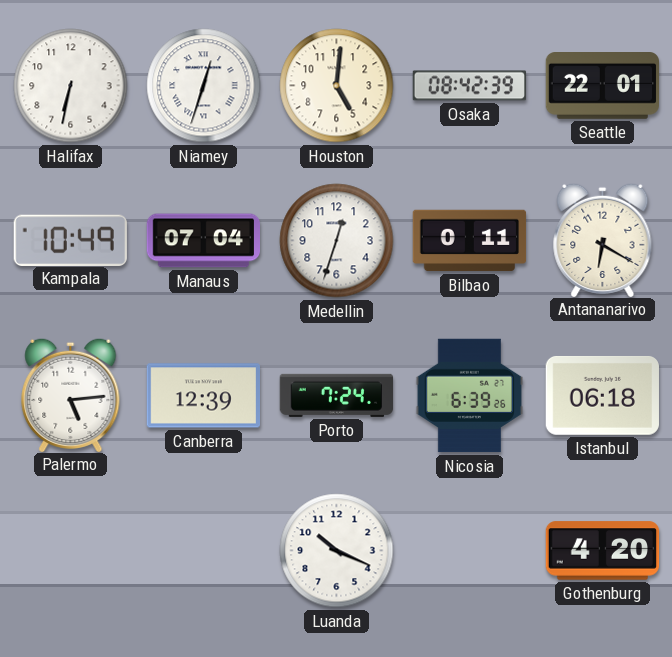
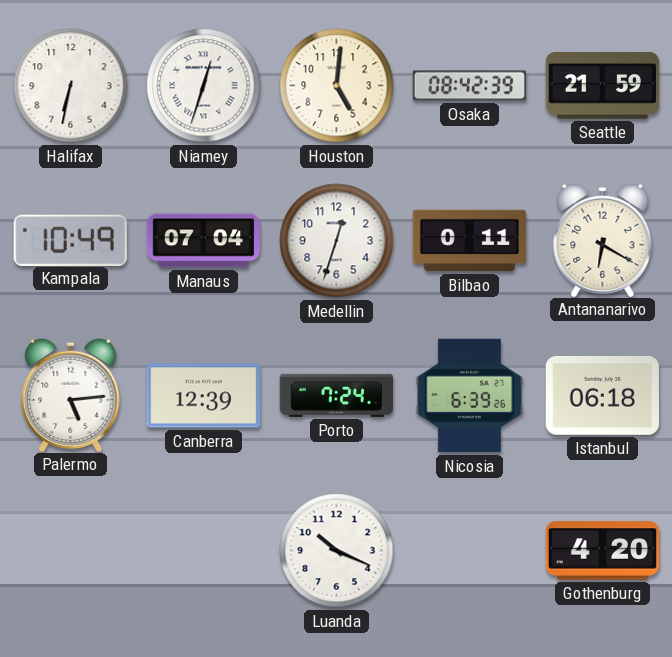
Seattle: 22:01 -> 21:59 (602, 86)
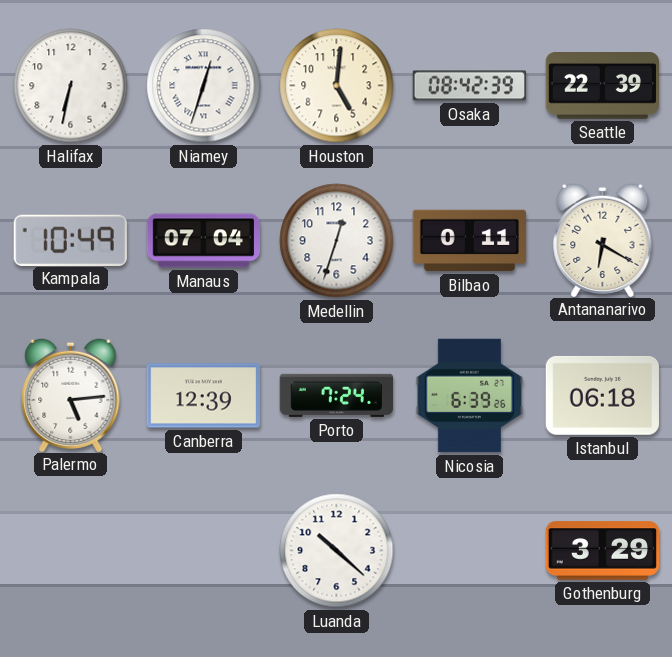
Seattle: 21:59 -> 22:39 (602, 86)
Luanda: 10:19 -> 10:22 (337, 551)
Gothenburg: 4:20 -> 3:29 (603, 551)
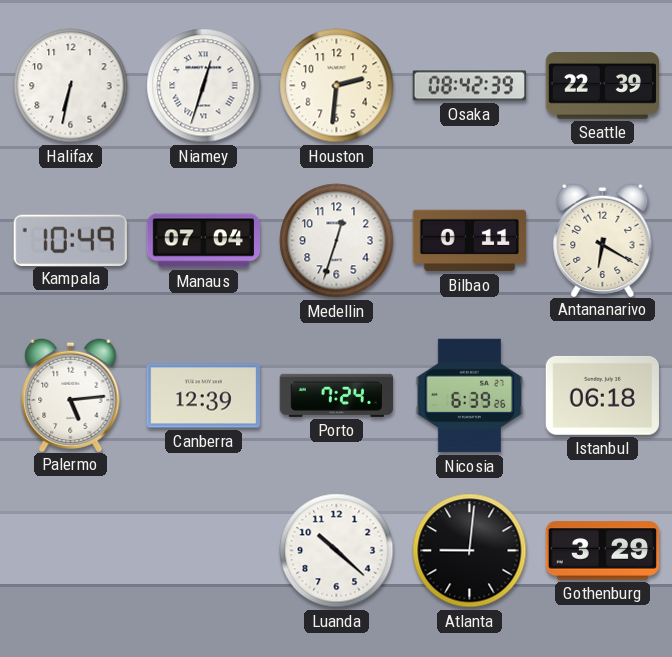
Houston: 5:01 -> 2:31 (337, 86)
Atlanta: none -> 9:01 (470, 551)
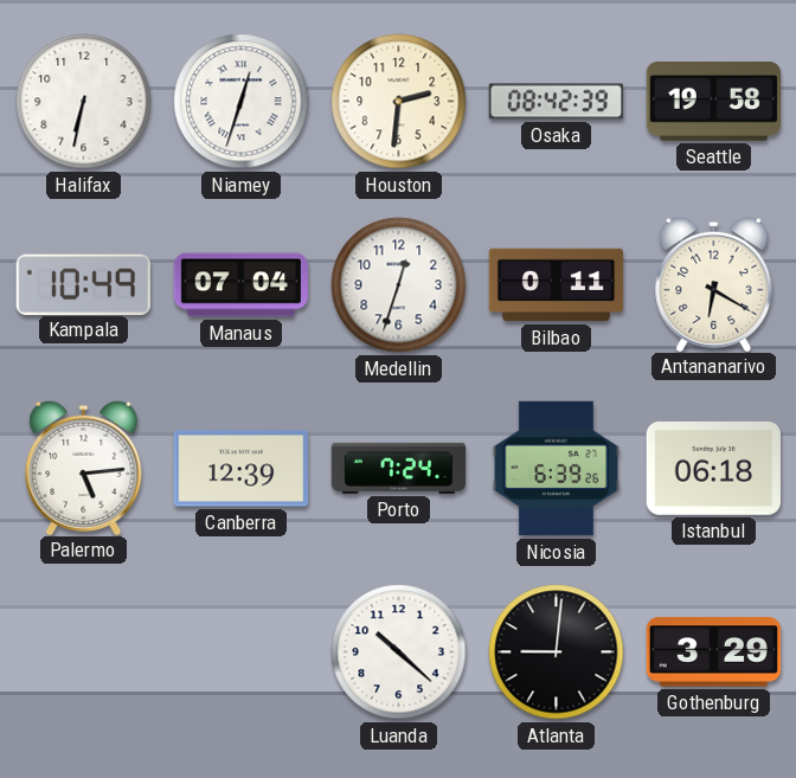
Seattle: 22:39 -> 19:58 (713, 102)
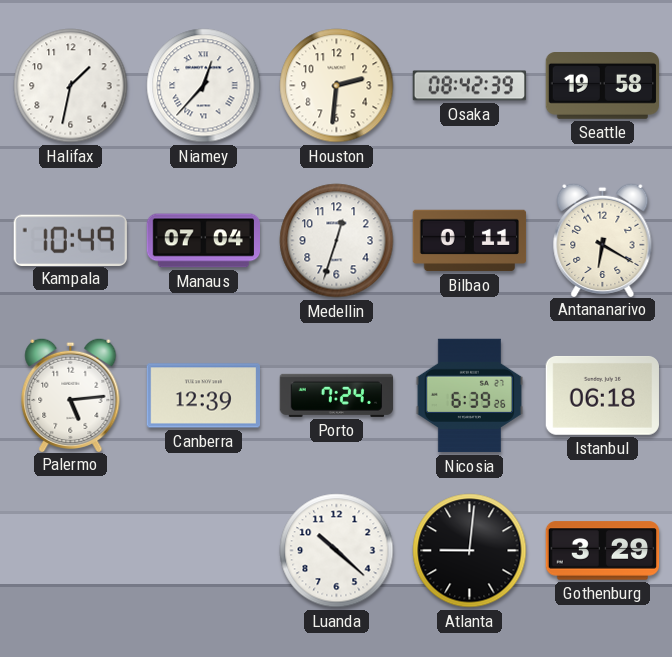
Halifax: 6:32 -> 1:32 (71, 86)
Niamey: 12:33 -> 12:37 (204, 86)
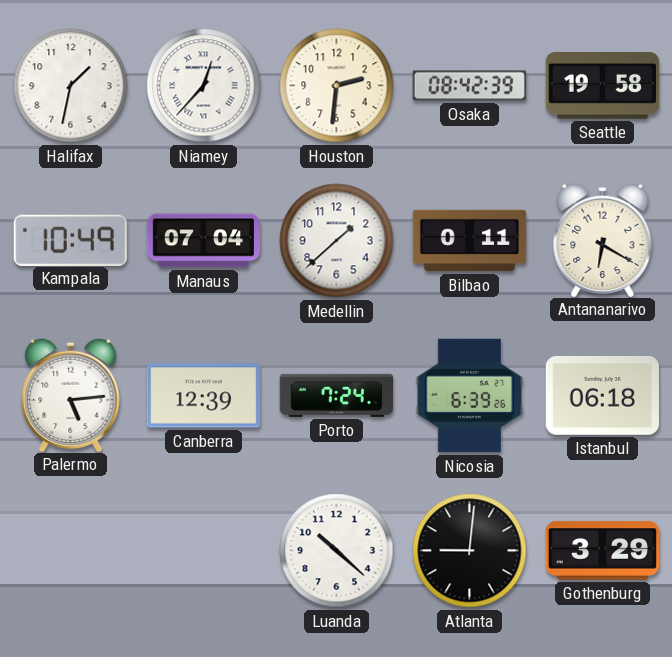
Medellin: 12:33 -> 1:38 (337, 241)
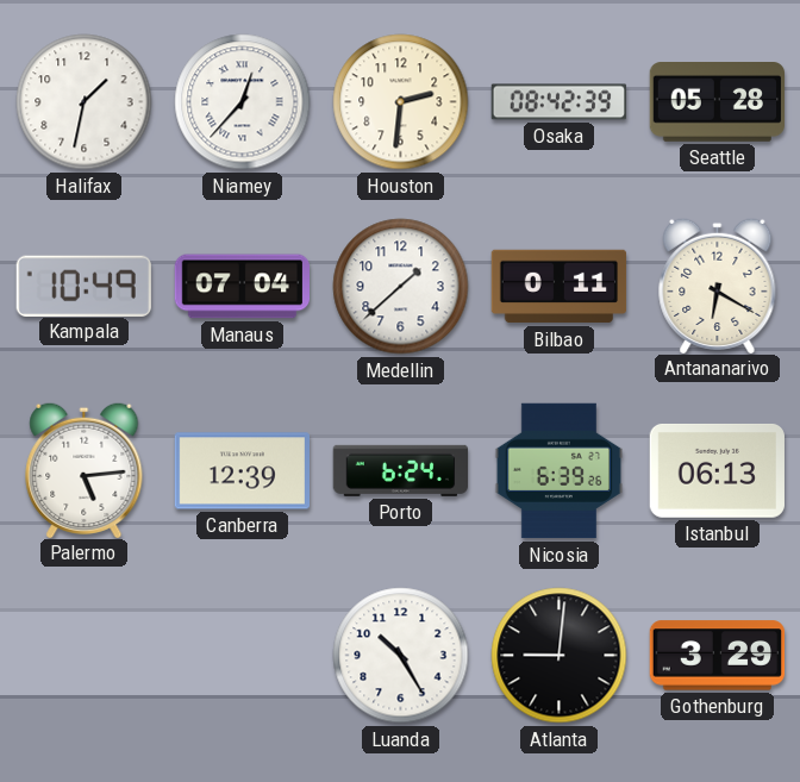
Seattle: 19:58 -> 05:28 (717, 102)
Porto: 7:24 -> 6:24 (401, 470)
Istanbul: 06:18 -> 06:13 (717, 470)
Luanda: 10:22 -> 10:25 (401, 656)
